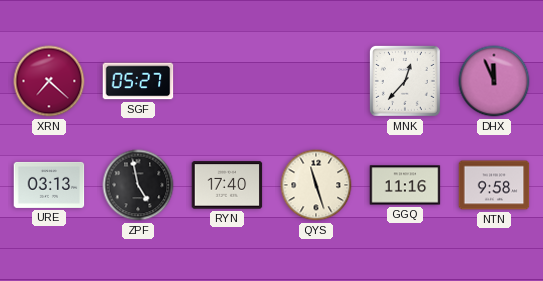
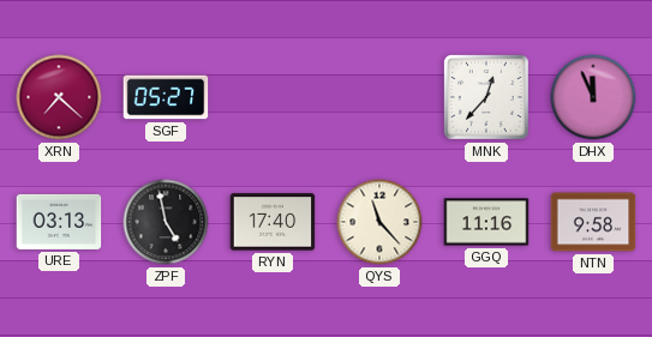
QYS: 11:27 -> 11:23 (379, 222)
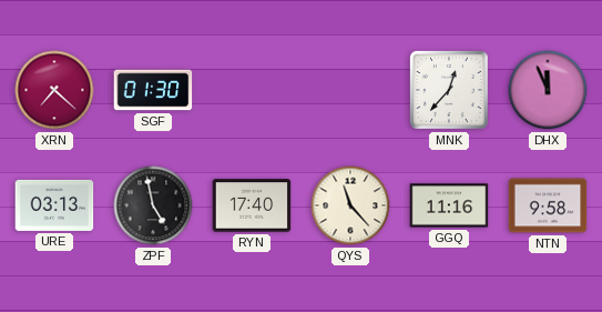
SGF: 05:27 -> 01:30 (153, 90)
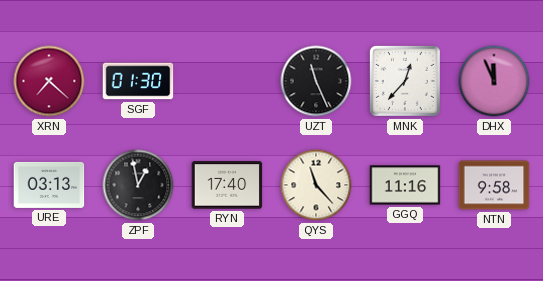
UZT: none -> 11:26 (316, 81)
ZPF: 4:58 -> 12:58 (138, 185)
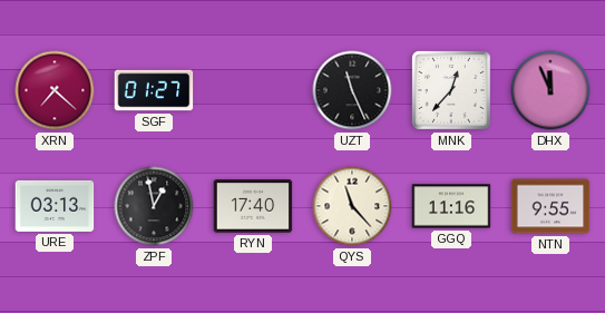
SGF: 01:30 -> 01:27 (154, 90)
NTN: 9:58 -> 9:55 (550, 206)
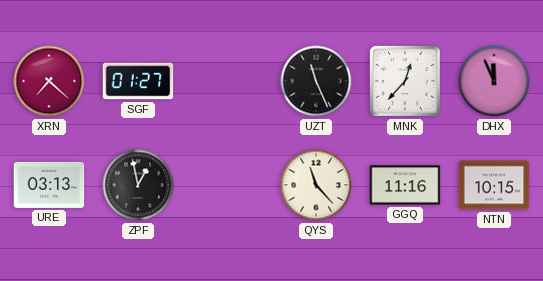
RYN: 17:40 -> none (253, 206)
NTN: 9:55 -> 10:15 (494, 185)
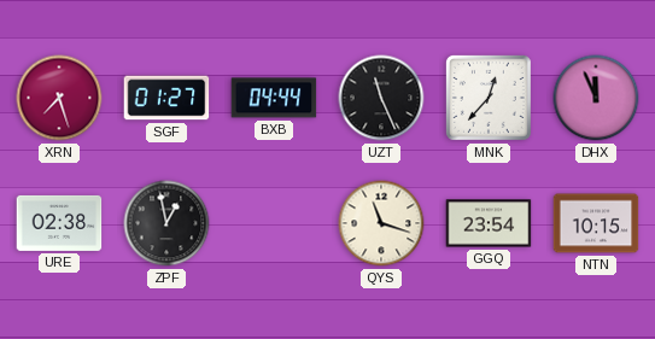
XRN: 7:22 -> 7:27 (59, 98)
BXB: none -> 04:44 (274, 98)
URE: 03:13 -> 02:38 (59, 223)
QYS: 11:23 -> 11:18 (381, 223)
GGQ: 11:16 -> 23:54 (489, 223)
